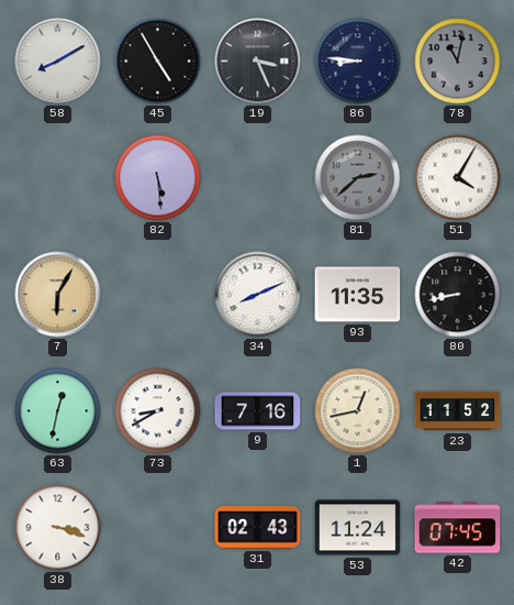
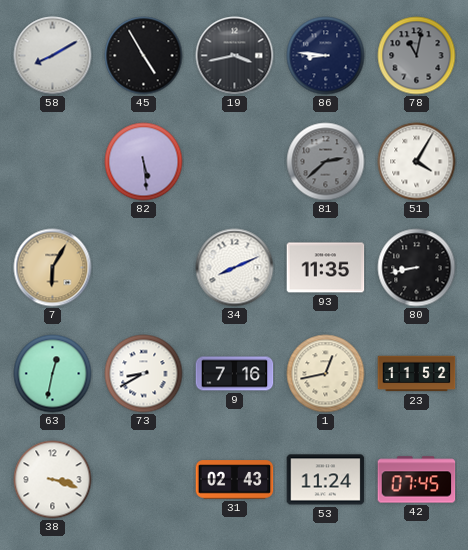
19: 3:26 -> 3:43 (235, 56)
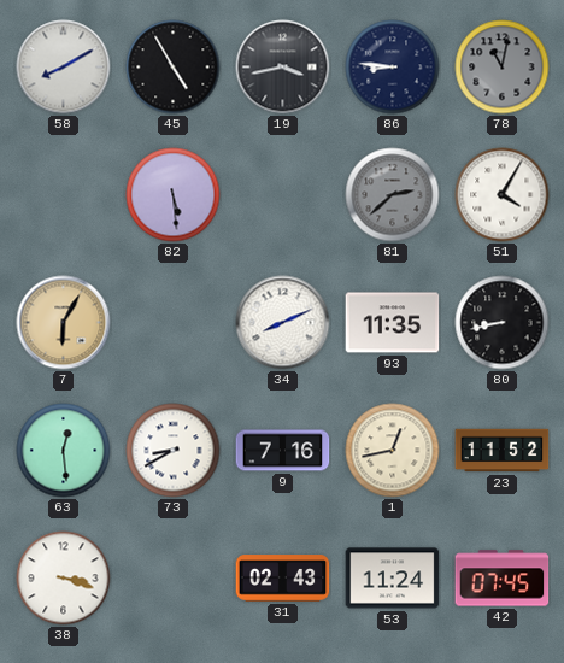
63: 12:32 -> 12:29 (64, 451)
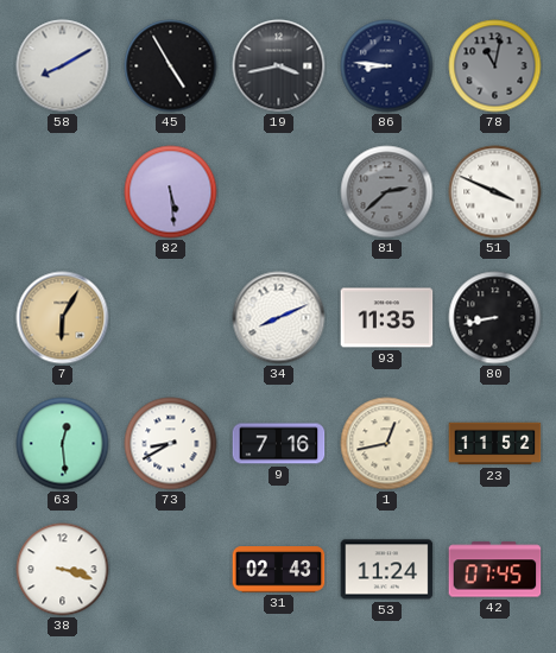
51: 4:05 -> 3:49 (495, 192)
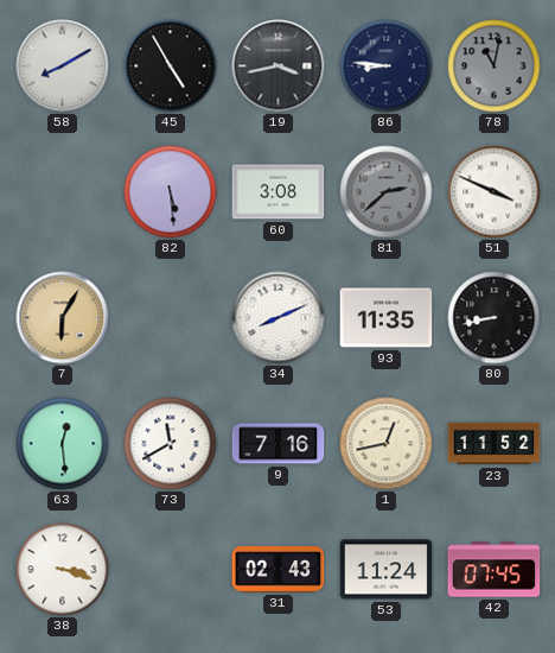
60: none -> 3:08 (279, 192)
73: 8:40 -> 11:40 (171, 444)
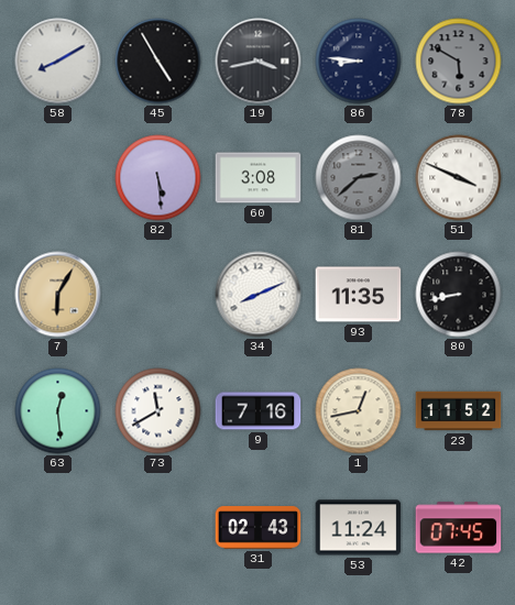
78: 11:02 -> 5:50 (459, 62)
38: 3:18 -> none (63, 570)
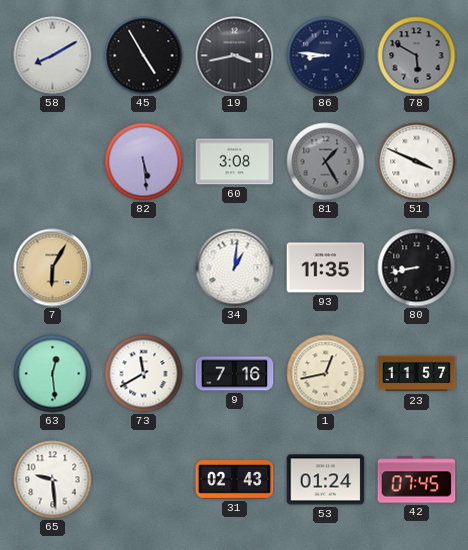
81: 2:38 -> 1:25 (326, 162)
34: 8:11 -> 1:01 (235, 268)
23: 11:52 -> 11:57 (417, 374)
65: none -> 9:29 (53, 480)
53: 11:24 -> 01:24 (326, 480)
